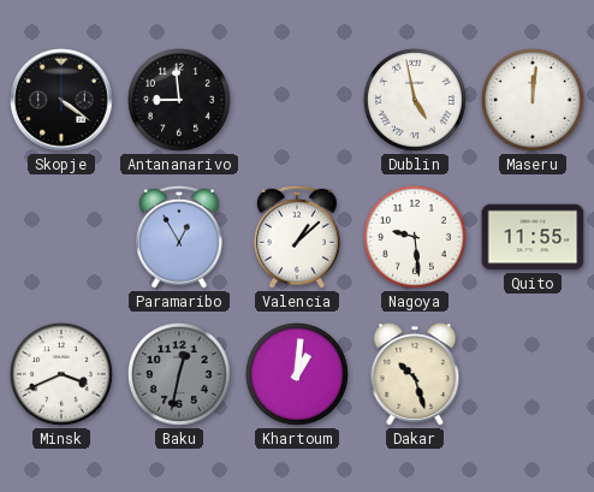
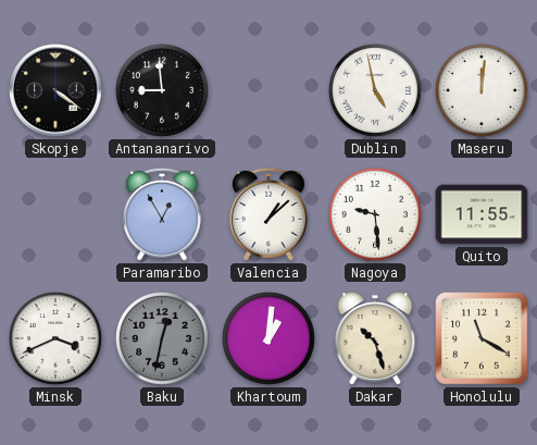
Honolulu: none -> 11:20 (482, 338)
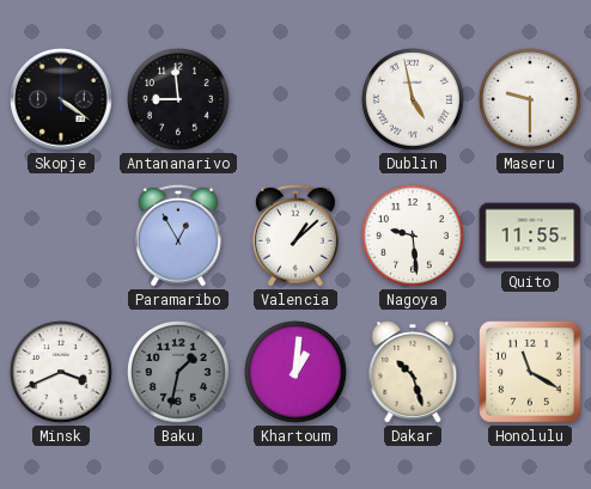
Maseru: 12:01 -> 9:30 (530, 99)
Baku: 12:32 -> 1:32 (178, 372)
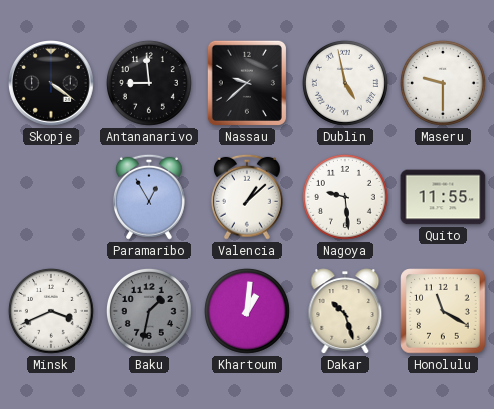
Nassau: none -> 9:38 (247, 83)
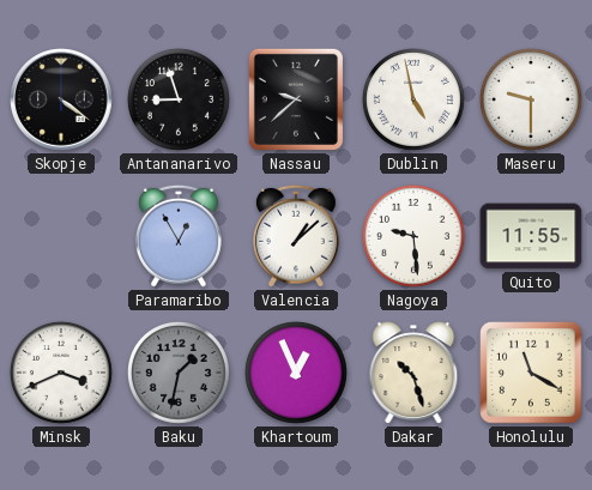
Antananarivo: 8:59 -> 8:57 (179, 99)
Khartoum: 1:01 -> 12:56 (296, 373)
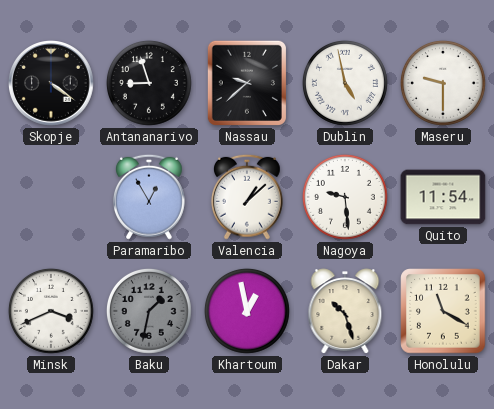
Quito: 11:55 -> 11:54 (443, 197)
Khartoum: 12:56 -> 12:58 (247, 311)
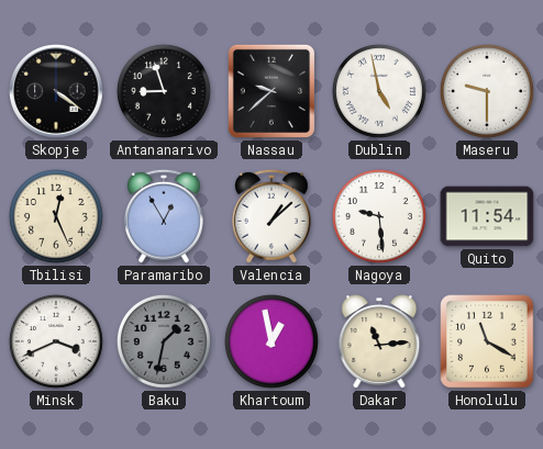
Tbilisi: none -> 12:26 (56, 216)
Dakar: 10:27 -> 11:14 (379, 341)
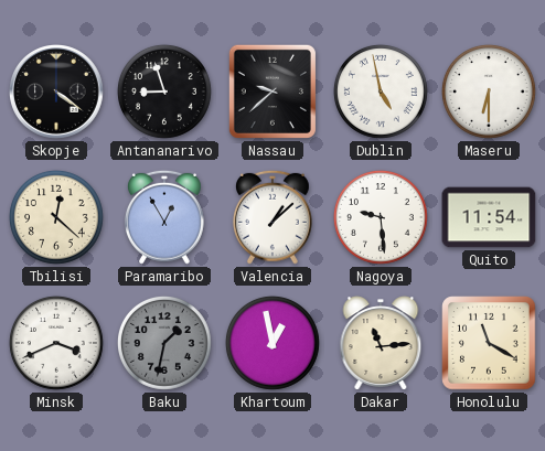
Maseru: 9:30 -> 6:30 (489, 92)
Tbilisi: 12:26 -> 12:22 (56, 217)
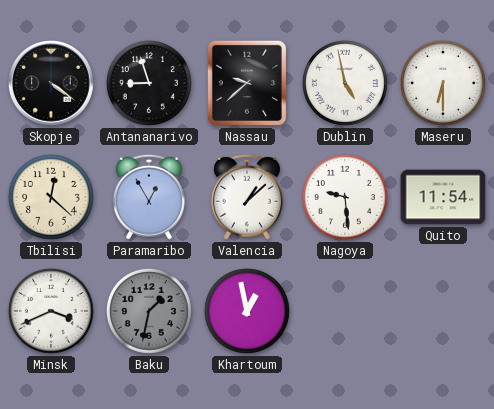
Dakar: 11:14 -> none (381, 343)
Honolulu: 11:20 -> none (489, 343)
